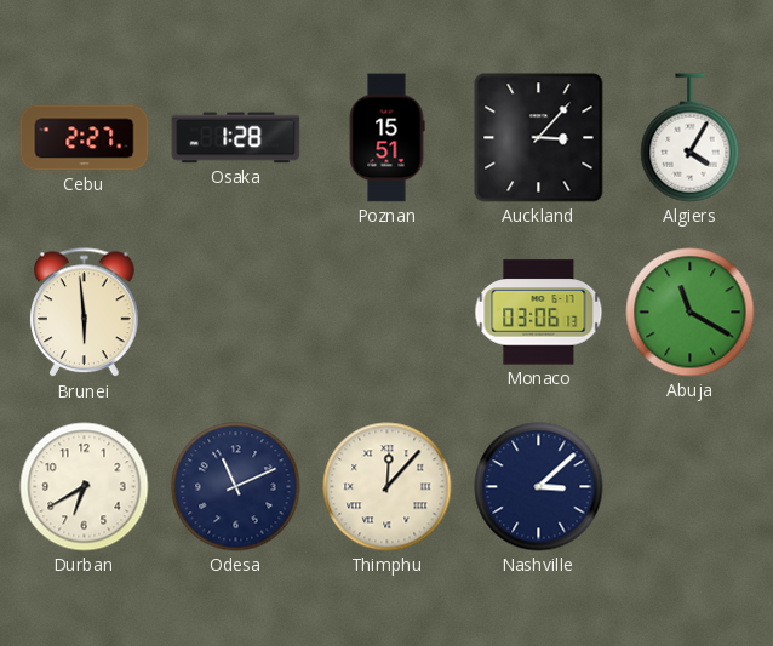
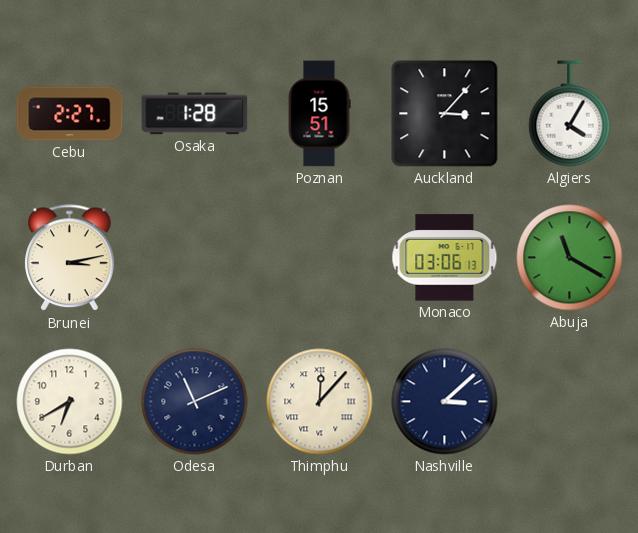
Brunei: 5:59 -> 3:13 (70, 258)
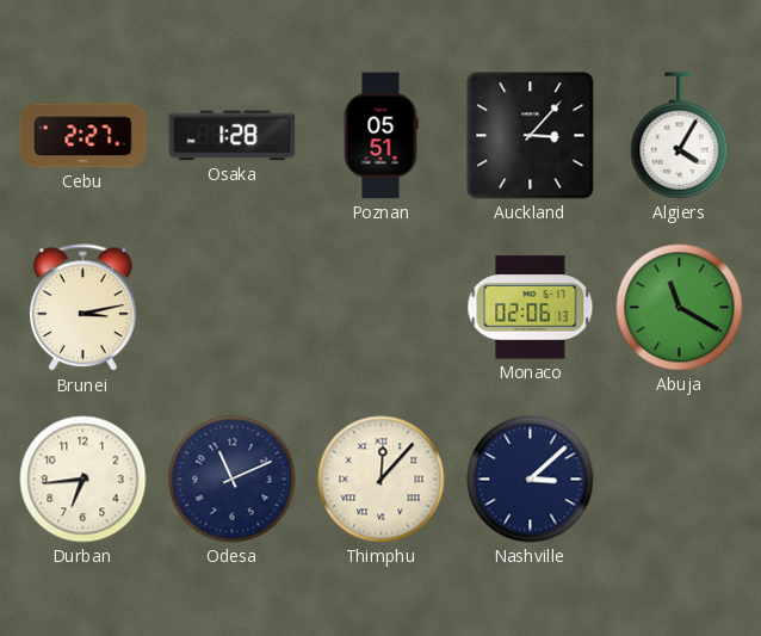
Poznan: 15:51 -> 05:51 (380, 136)
Monaco: 03:06 -> 02:06 (531, 308)
Durban: 6:40 -> 6:44 (83, 480)
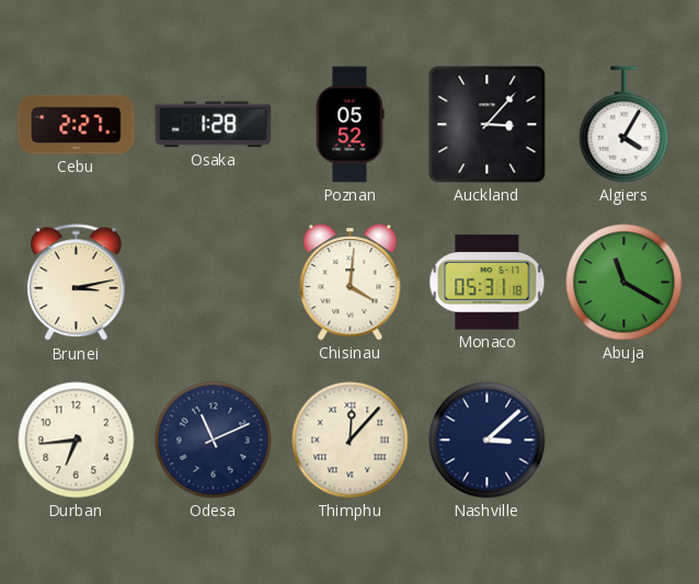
Poznan: 05:51 -> 05:52 (349, 125)
Chisinau: none -> 4:01 (351, 283)
Monaco: 02:06 -> 05:31 (488, 283)
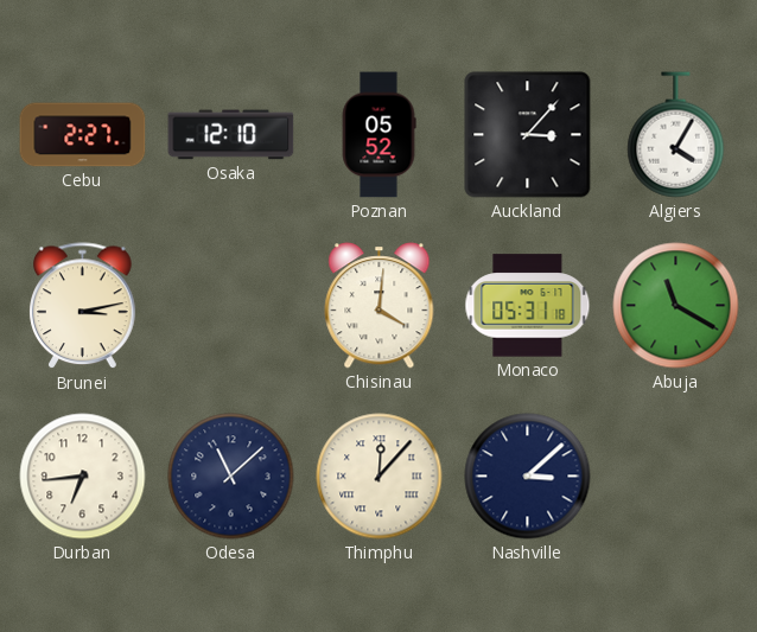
Osaka: 1:28 -> 12:10 (231, 135)
Odesa: 11:11 -> 11:08 (231, 477)
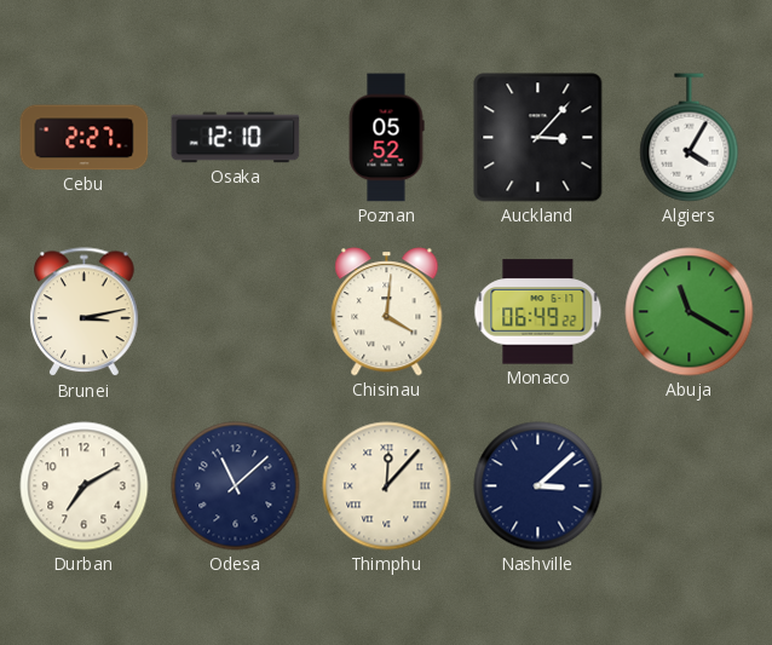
Monaco: 05:31 -> 06:49 (538, 312)
Durban: 6:44 -> 7:10 (85, 486)
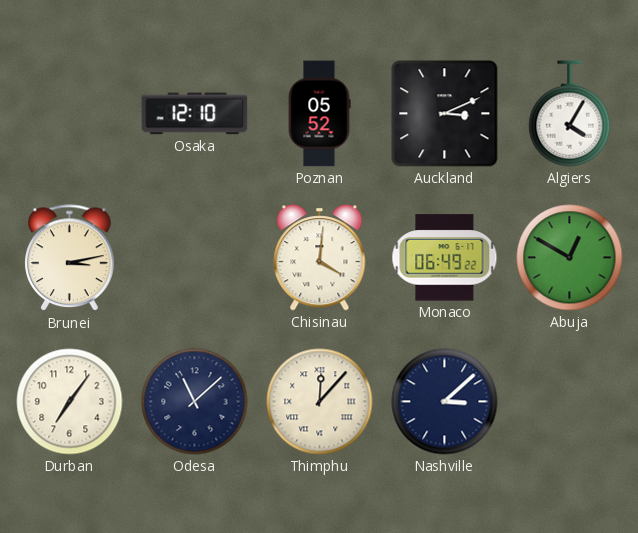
Cebu: 2:27 -> none (85, 138)
Auckland: 3:07 -> 3:11 (445, 114)
Abuja: 11:20 -> 12:50 (570, 258)
Durban: 7:10 -> 7:06 (70, 402)
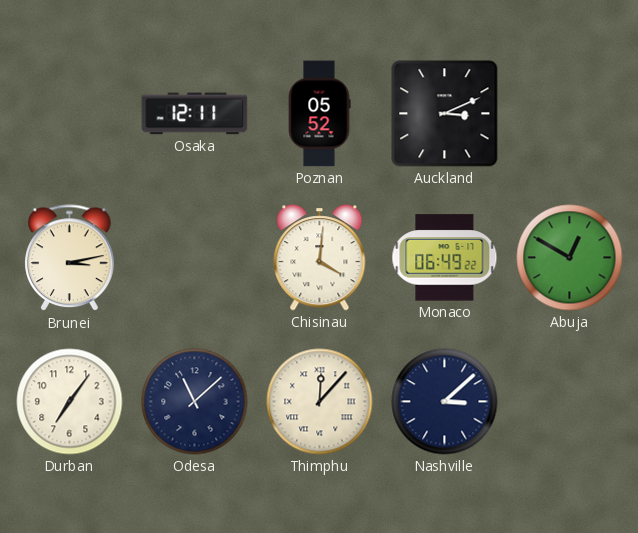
Osaka: 12:10 -> 12:11 (195, 114)
Algiers: 4:05 -> none (570, 114)
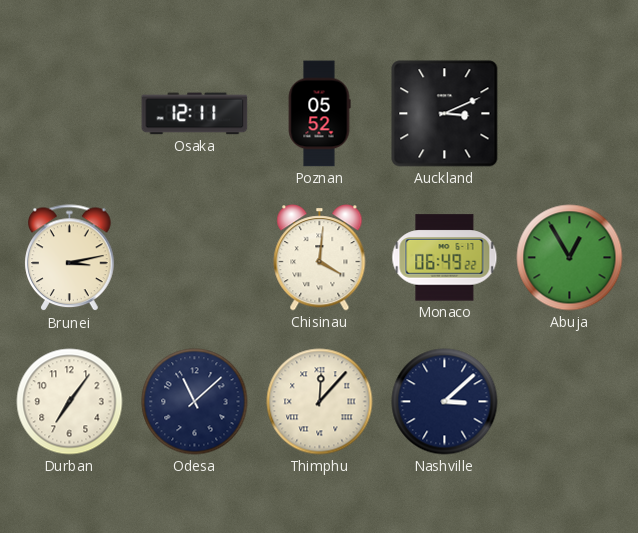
Abuja: 12:50 -> 12:55 (570, 258)
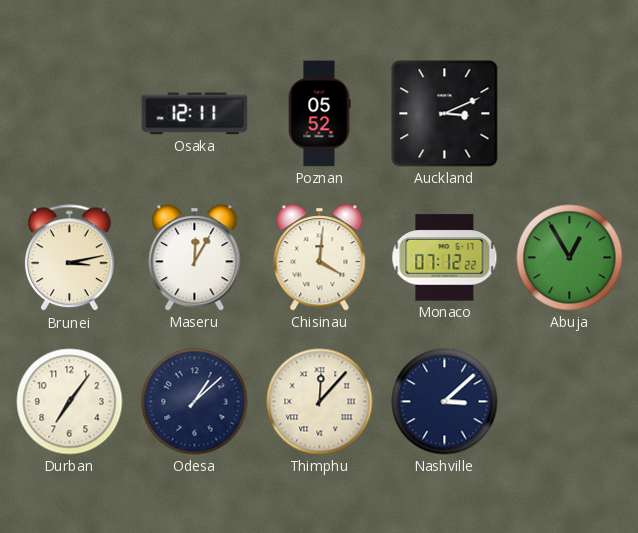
Maseru: none -> 12:05 (195, 258)
Monaco: 06:49 -> 07:12 (445, 258)
Odesa: 11:08 -> 1:08 (195, 402)
